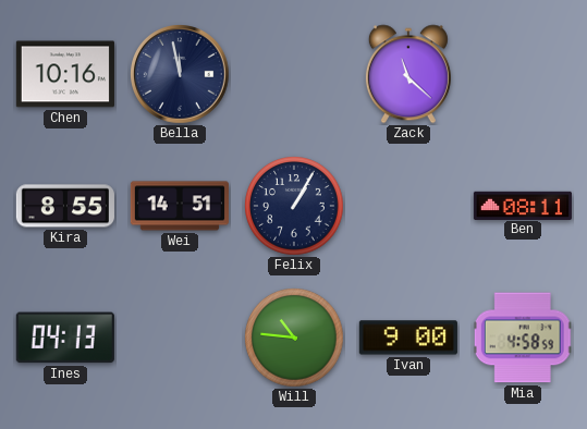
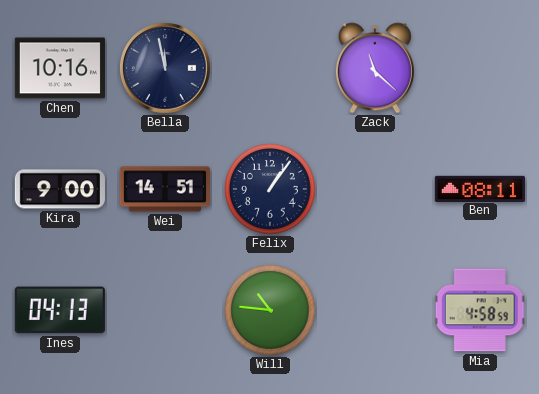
Kira: 8:55 -> 9:00 (60, 189)
Felix: 1:05 -> 1:06 (270, 189)
Ivan: 9:00 -> none (408, 338)
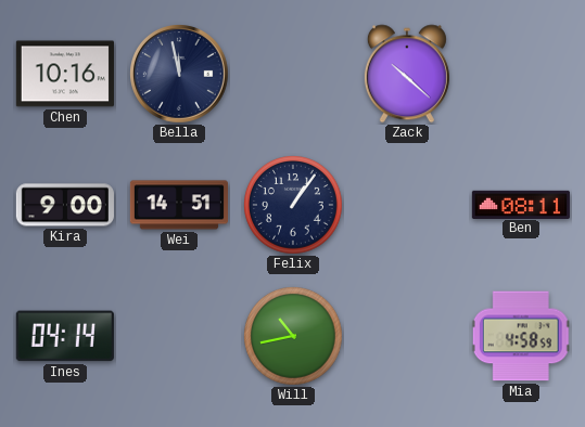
Zack: 11:22 -> 10:22 (407, 74)
Ines: 04:13 -> 04:14 (65, 336)
Will: 10:46 -> 10:43 (293, 336)
